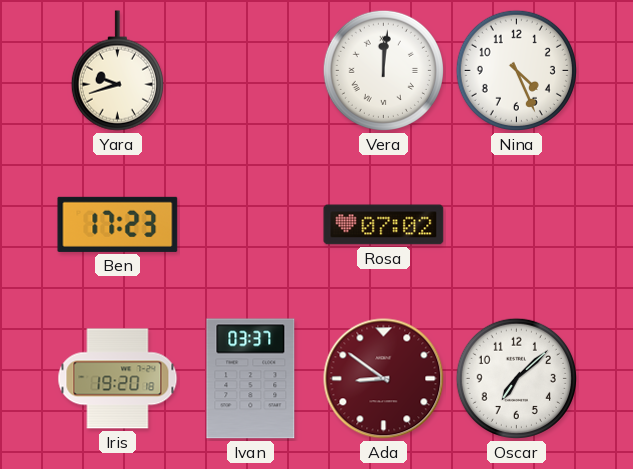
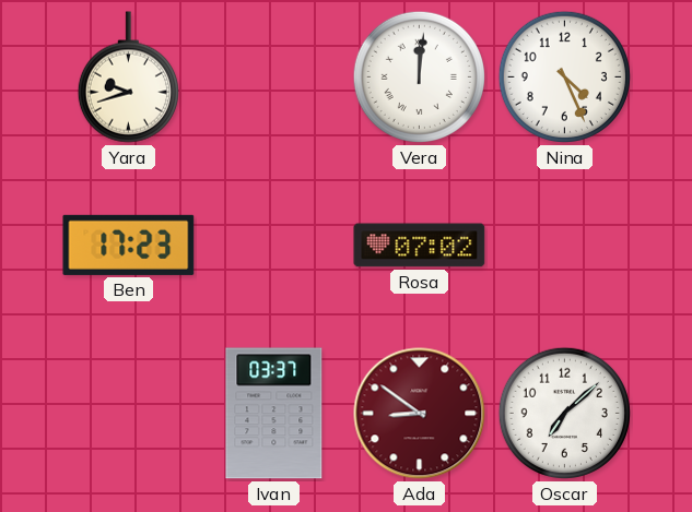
Iris: 19:20 -> none (118, 379)
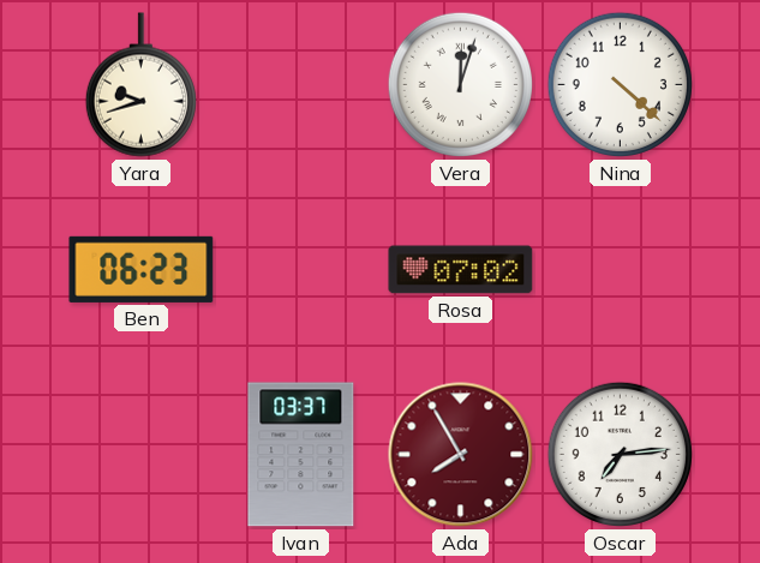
Vera: 12:01 -> 12:03 (460, 84)
Nina: 4:26 -> 4:22 (620, 84)
Ben: 17:23 -> 06:23 (142, 269)
Ada: 8:51 -> 7:55 (461, 455)
Oscar: 7:08 -> 7:14 (620, 454)
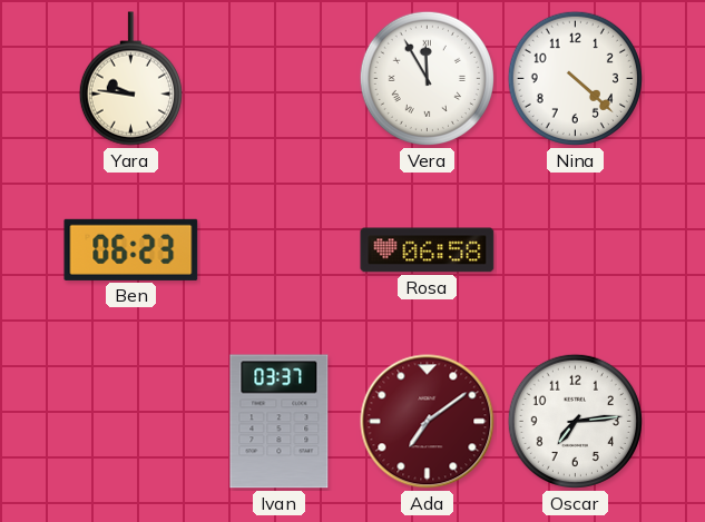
Yara: 9:42 -> 9:46 (130, 79)
Vera: 12:03 -> 11:55 (427, 78)
Rosa: 07:02 -> 06:58 (428, 250)
Ada: 7:55 -> 7:09 (428, 422)
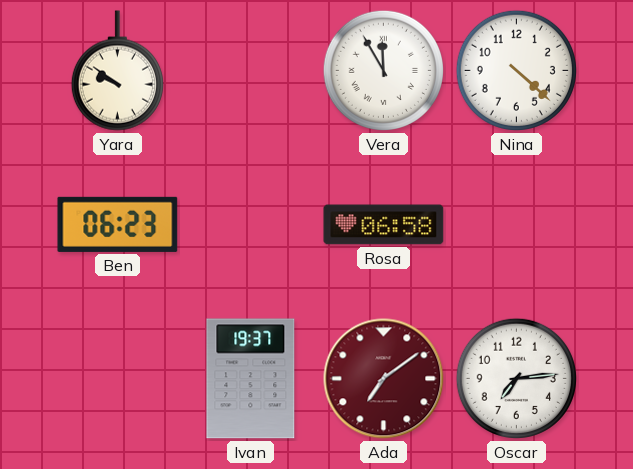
Yara: 9:46 -> 9:51 (117, 71)
Ivan: 03:37 -> 19:37 (251, 379)
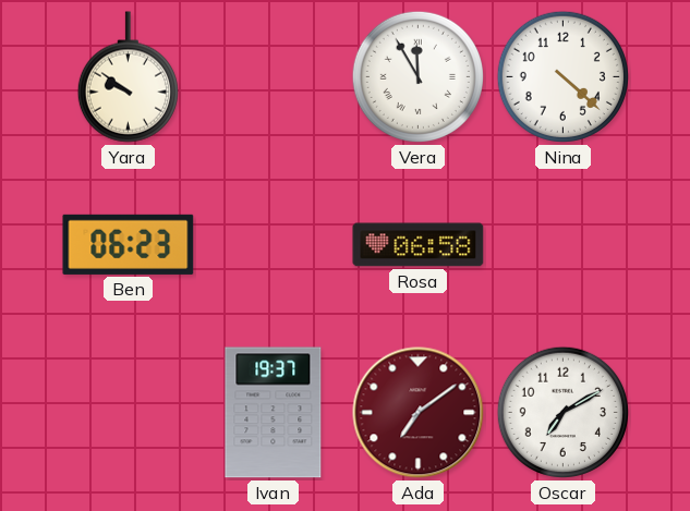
Oscar: 7:14 -> 7:10 (562, 412)
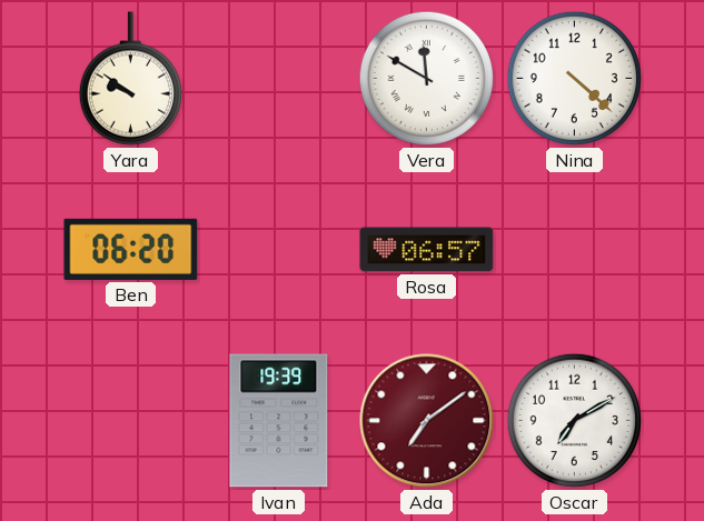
Vera: 11:55 -> 11:50 (426, 78)
Ben: 06:23 -> 06:20 (131, 249)
Rosa: 06:58 -> 06:57 (427, 250)
Ivan: 19:37 -> 19:39 (279, 421)
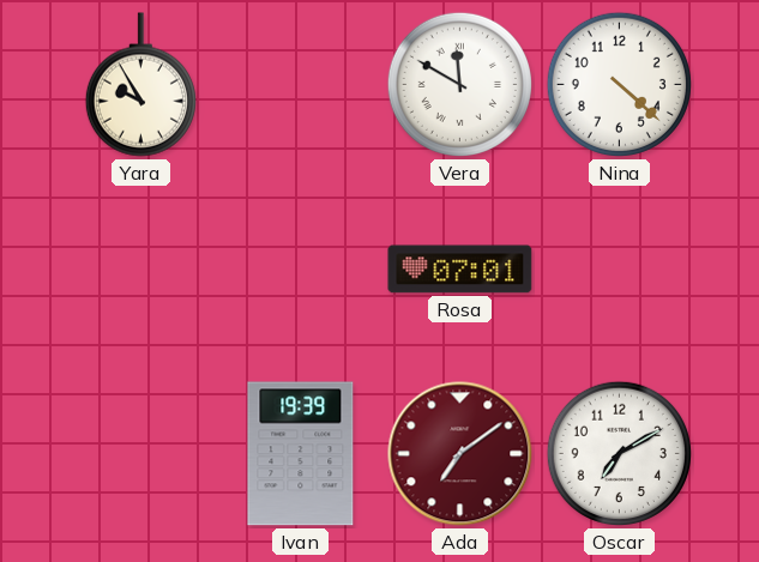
Yara: 9:51 -> 9:55 (140, 85)
Ben: 06:20 -> none (131, 249)
Rosa: 06:57 -> 07:01 (460, 270)
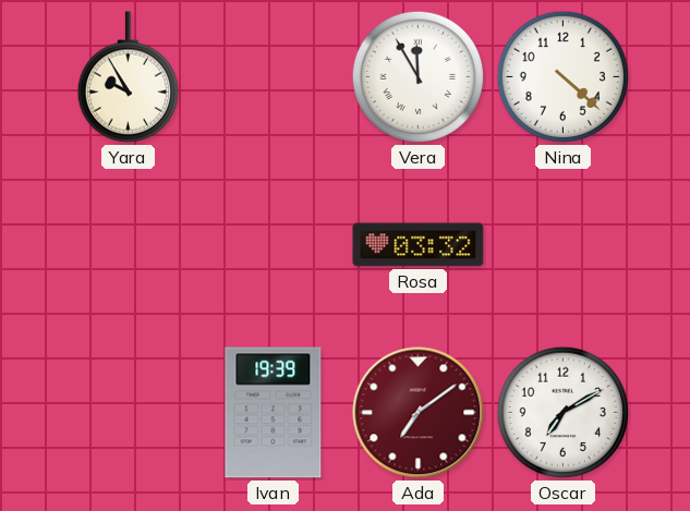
Vera: 11:50 -> 11:55 (417, 76)
Rosa: 07:01 -> 03:32 (419, 245)
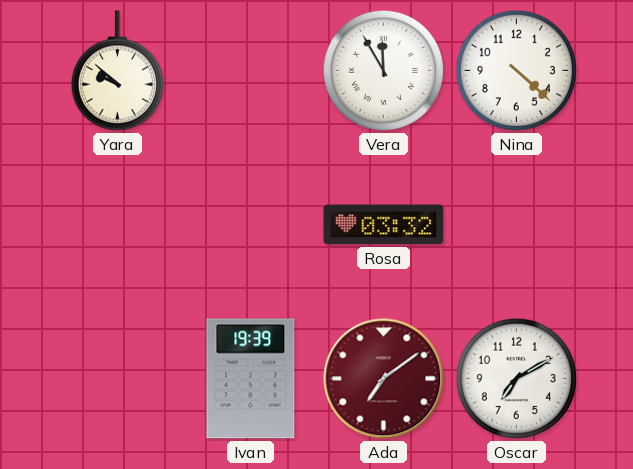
Yara: 9:55 -> 9:52 (117, 71)
